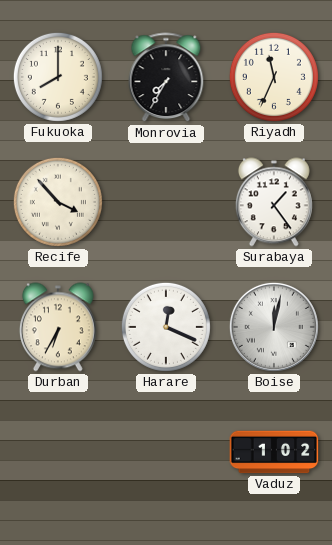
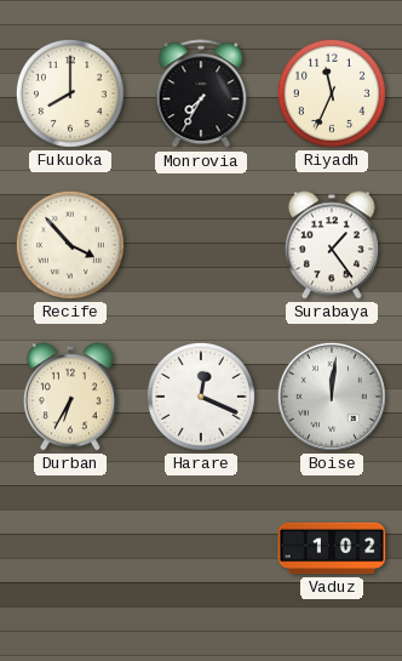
Boise: 12:02 -> 12:01 (332, 397)
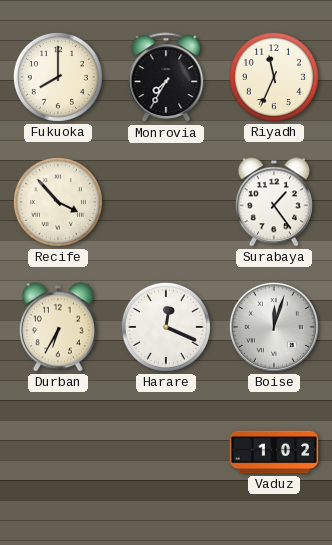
Boise: 12:01 -> 12:03 (274, 327)
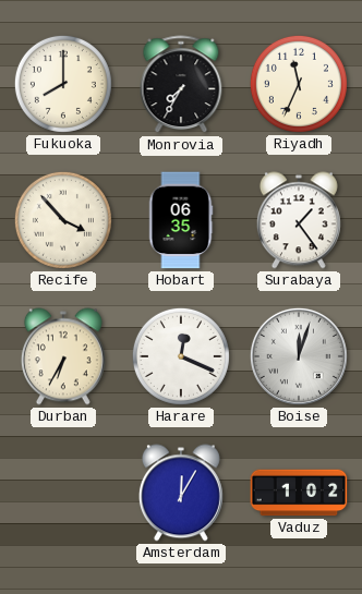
Hobart: none -> 06:35 (181, 220)
Amsterdam: none -> 12:05 (181, 493)
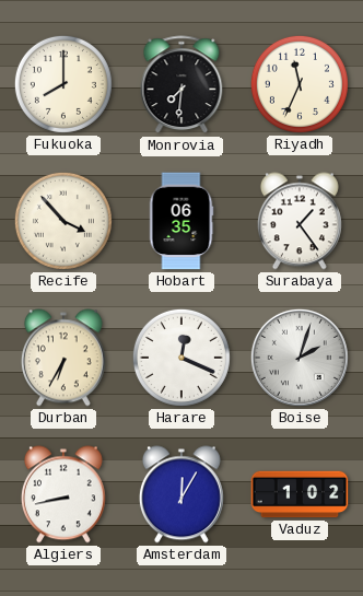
Monrovia: 7:35 -> 7:31 (181, 85)
Boise: 12:03 -> 2:03 (300, 358)
Algiers: none -> 8:43 (63, 494)
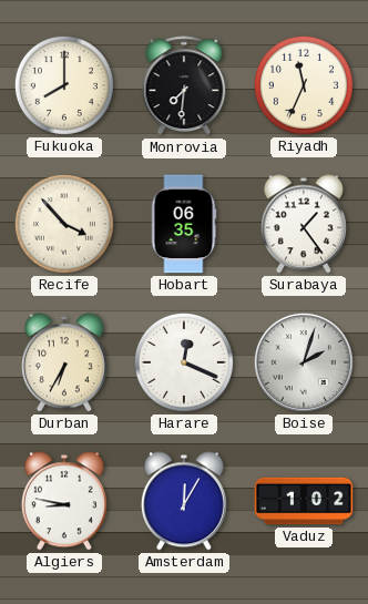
Algiers: 8:43 -> 8:47 (64, 501)
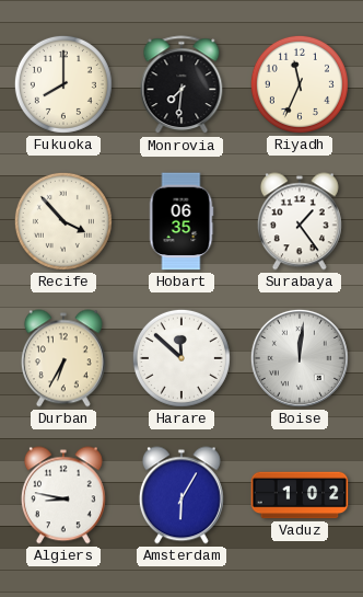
Harare: 12:19 -> 11:52 (181, 358)
Boise: 2:03 -> 12:01 (300, 358)
Amsterdam: 12:05 -> 6:05 (181, 495)
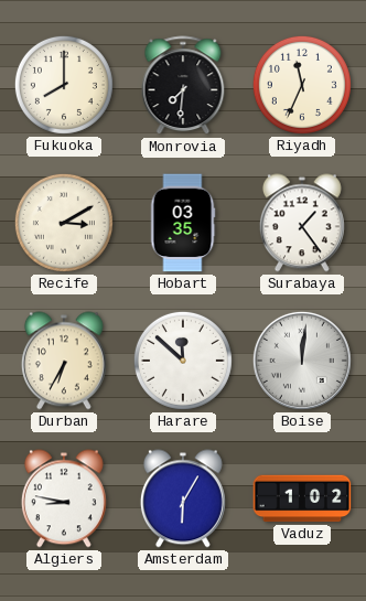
Recife: 3:53 -> 3:10 (64, 223)
Hobart: 06:35 -> 03:35 (183, 223)
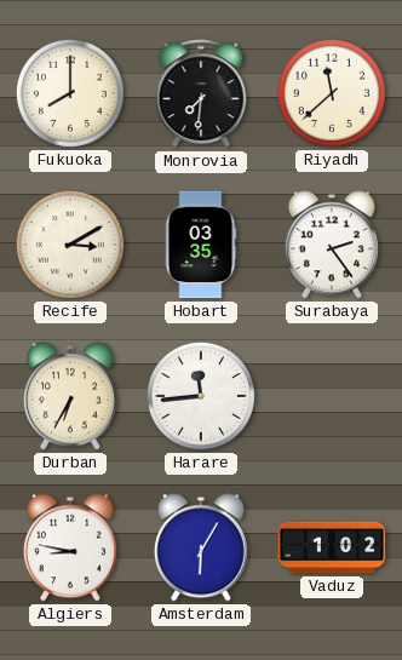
Riyadh: 11:34 -> 11:38 (332, 93)
Surabaya: 1:24 -> 2:24 (332, 245)
Harare: 11:52 -> 11:44 (201, 396)
Boise: 12:01 -> none (302, 361)
